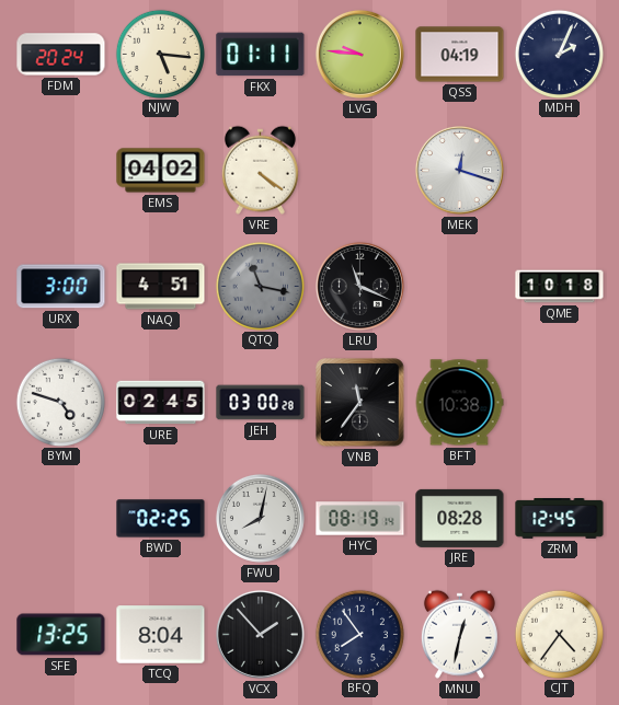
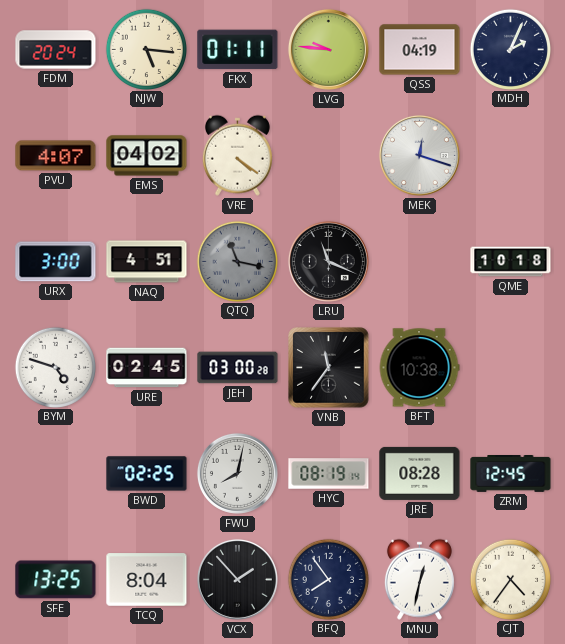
PVU: none -> 4:07 (56, 156)
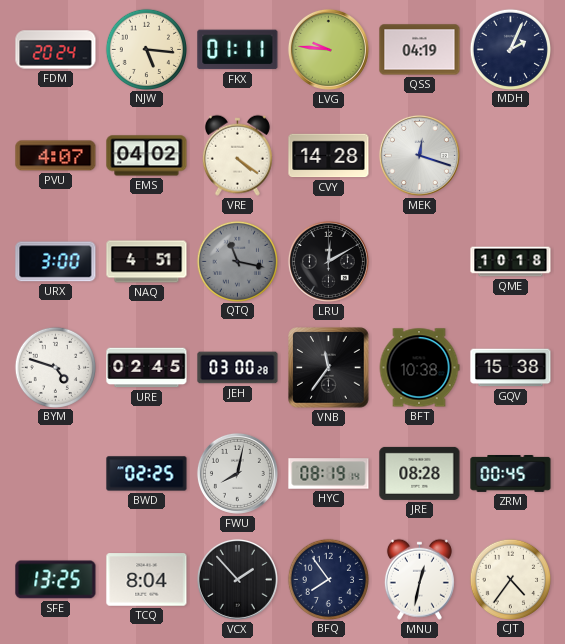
CVY: none -> 14:28 (329, 156)
LRU: 11:19 -> 12:10 (328, 261)
GQV: none -> 15:38 (511, 368)
ZRM: 12:45 -> 00:45 (511, 474)
